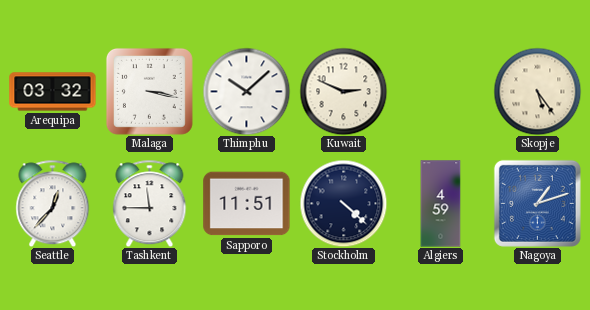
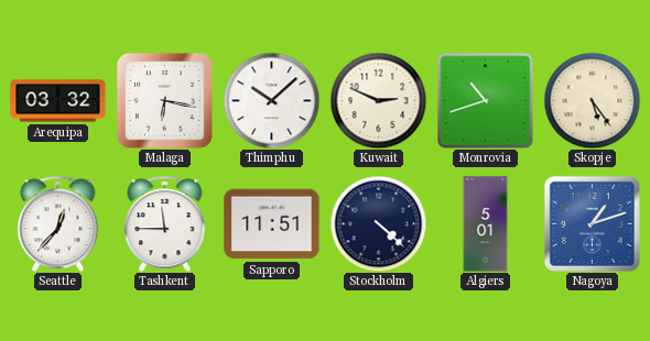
Malaga: 3:17 -> 6:17 (164, 100)
Monrovia: none -> 10:42 (485, 100)
Algiers: 4:59 -> 5:01 (486, 224)
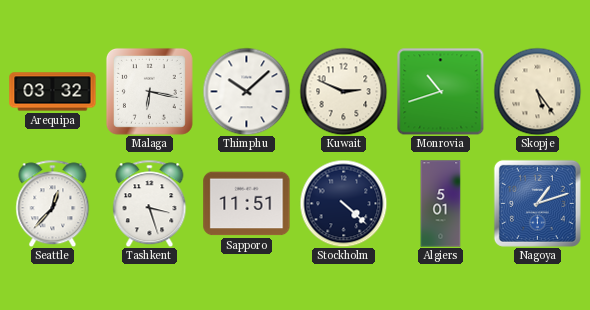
Tashkent: 11:45 -> 3:27 (150, 203)
